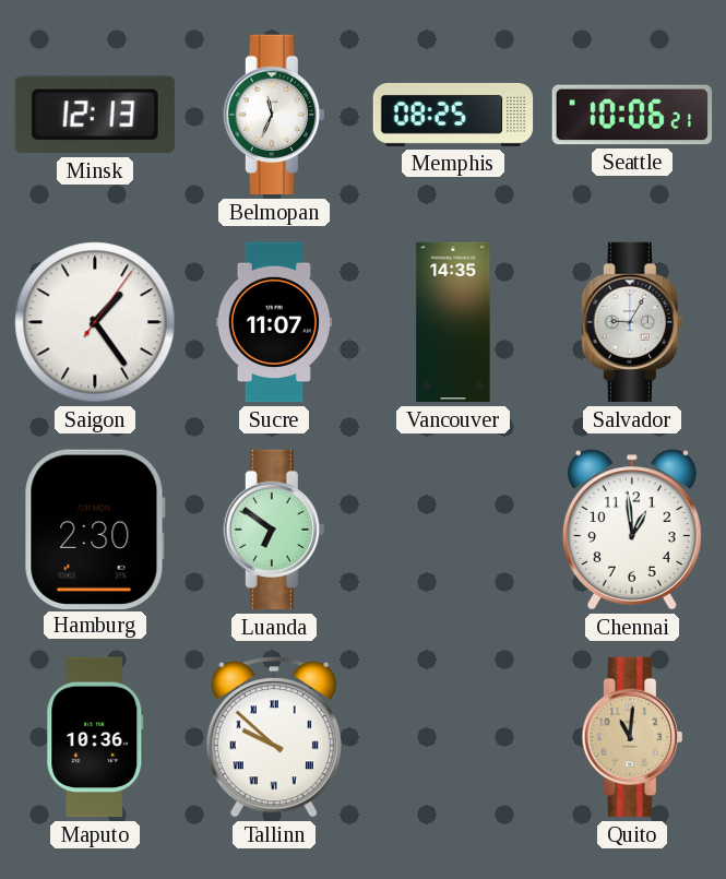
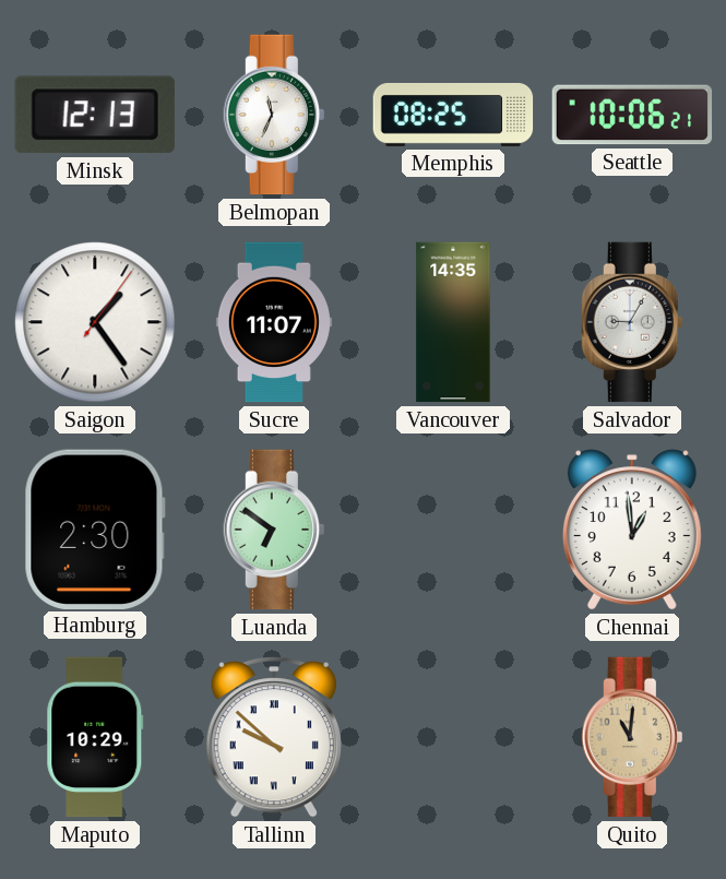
Maputo: 10:36 -> 10:29 (95, 737)
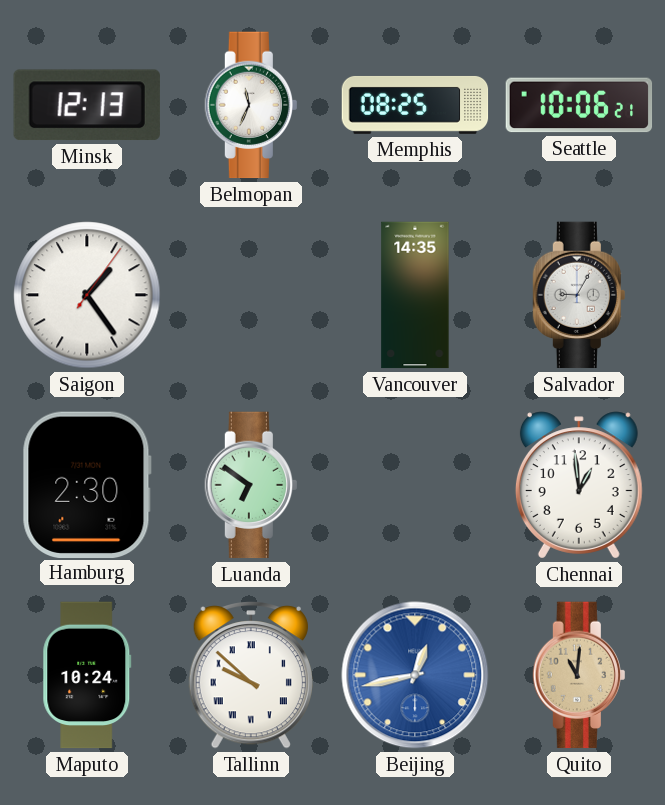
Sucre: 11:07 -> none (274, 322)
Maputo: 10:29 -> 10:24 (87, 675)
Beijing: none -> 12:43 (415, 675)
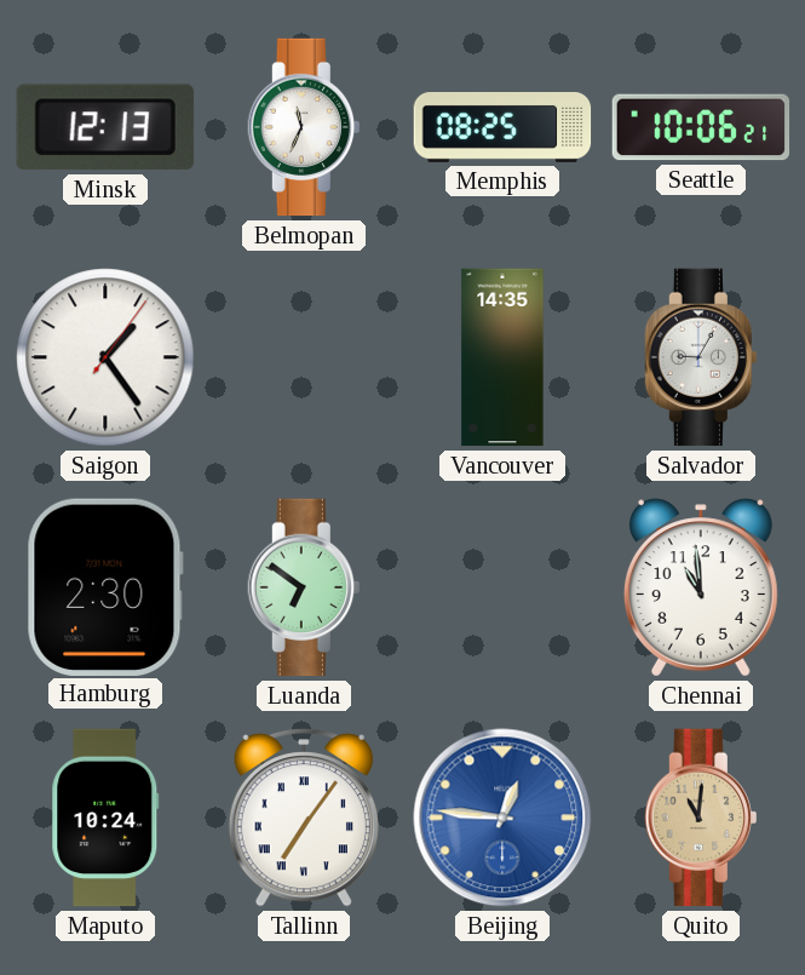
Chennai: 12:59 -> 10:59 (701, 587)
Tallinn: 9:52 -> 7:06 (304, 818)
Beijing: 12:43 -> 12:46 (502, 818)
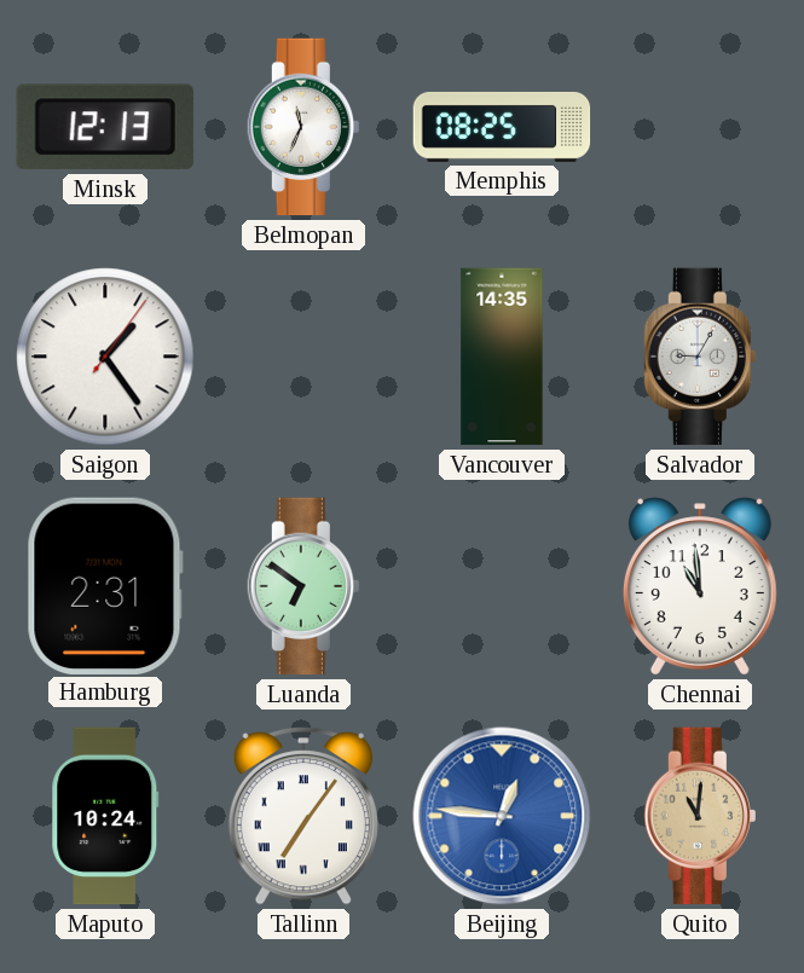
Seattle: 10:06 -> none (701, 127)
Hamburg: 2:30 -> 2:31 (105, 585)
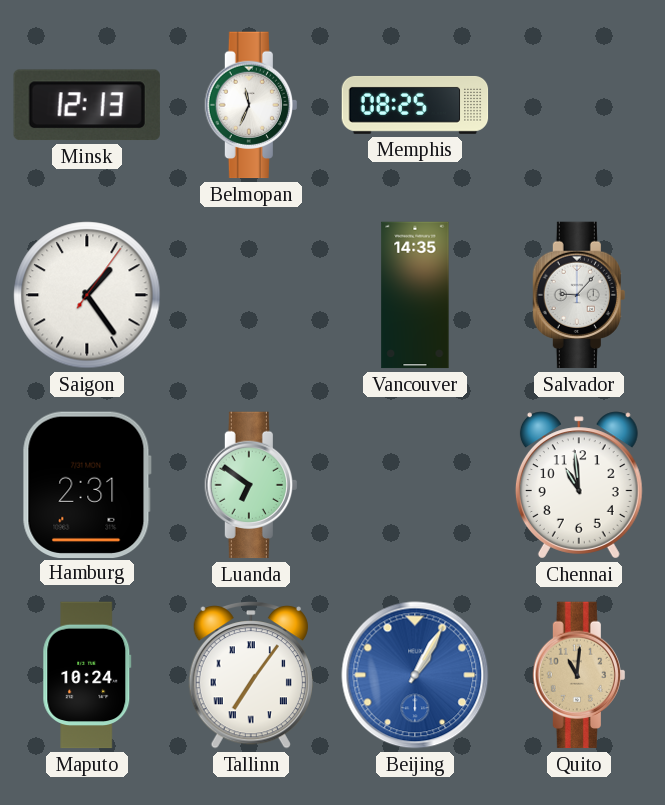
Salvador: 9:05 -> 9:07 (579, 295)
Beijing: 12:46 -> 1:05 (415, 675)
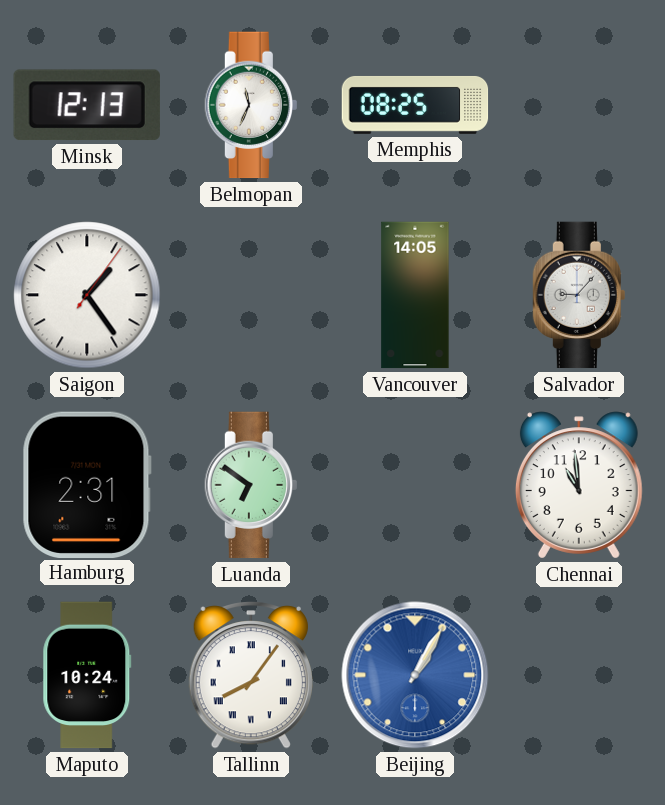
Vancouver: 14:35 -> 14:05 (415, 295)
Tallinn: 7:06 -> 8:06 (251, 675)
Quito: 11:01 -> none (579, 675)
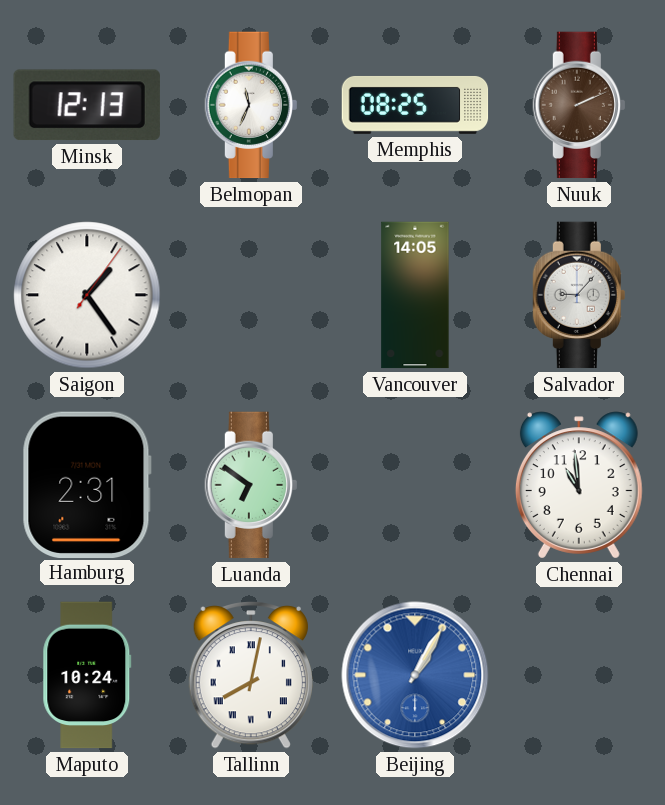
Nuuk: none -> 2:11 (579, 105)
Tallinn: 8:06 -> 8:02 (251, 675)
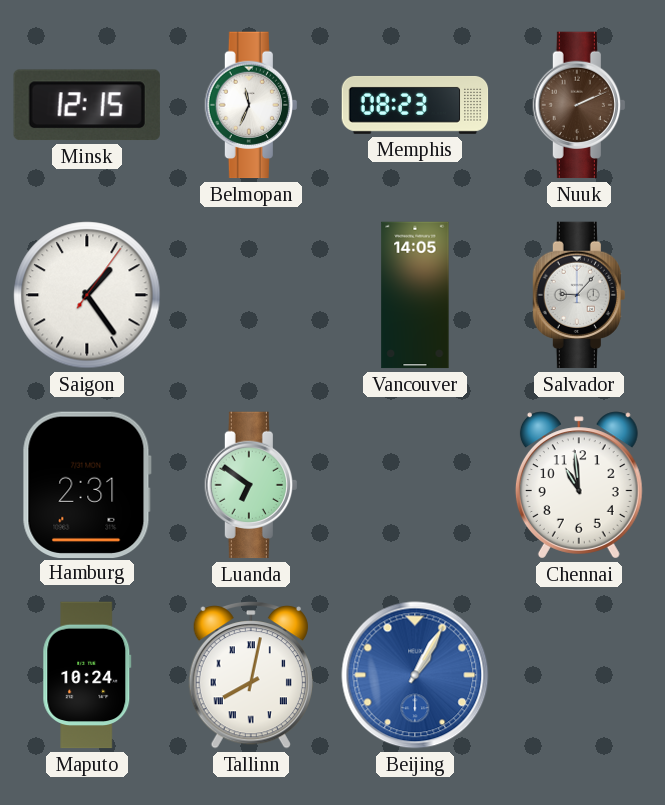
Minsk: 12:13 -> 12:15 (87, 105)
Memphis: 08:25 -> 08:23 (415, 105)
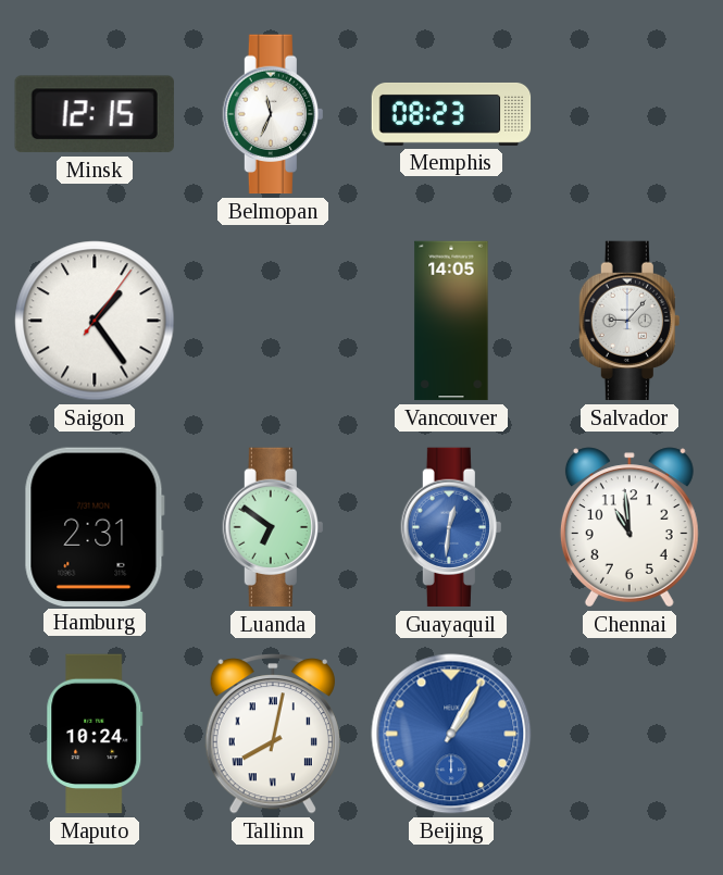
Nuuk: 2:11 -> none (579, 105)
Guayaquil: none -> 12:31 (451, 527)
